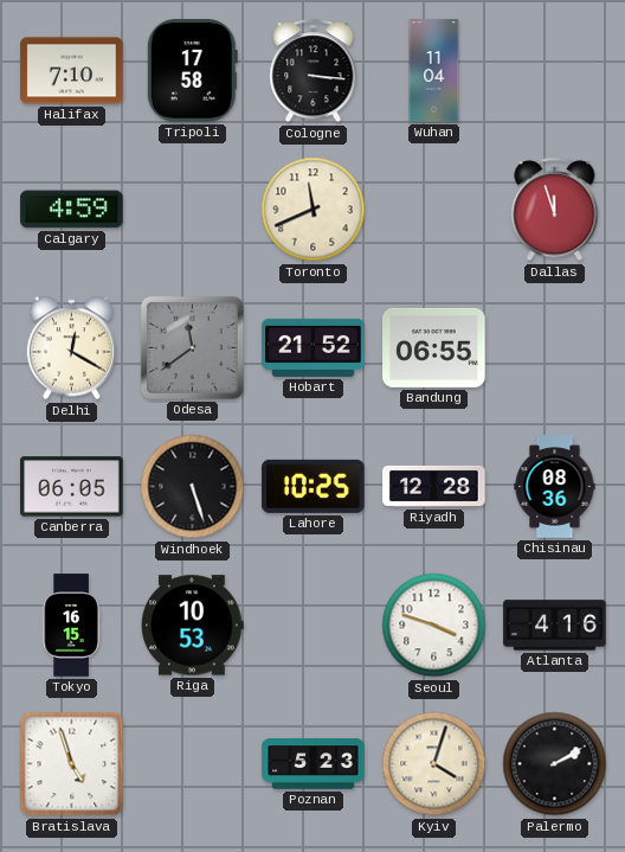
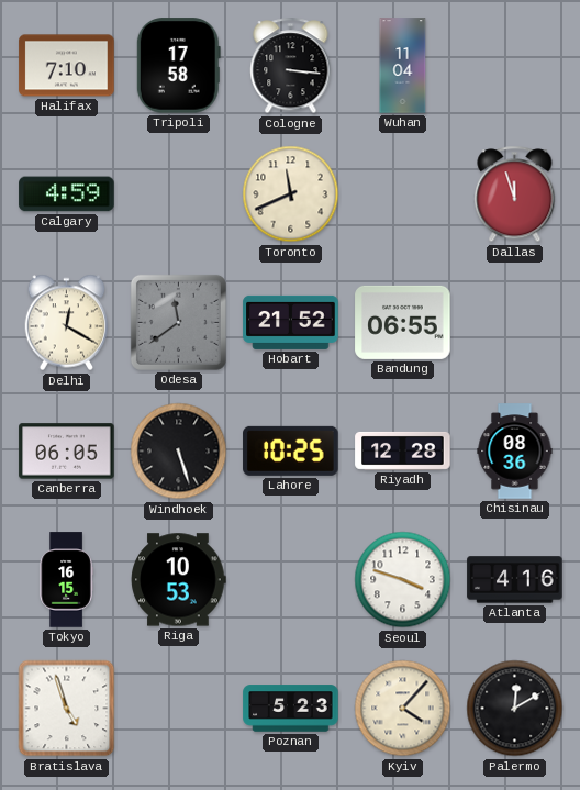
Kyiv: 4:03 -> 4:07 (403, 709)
Palermo: 2:10 -> 12:10 (515, 709)
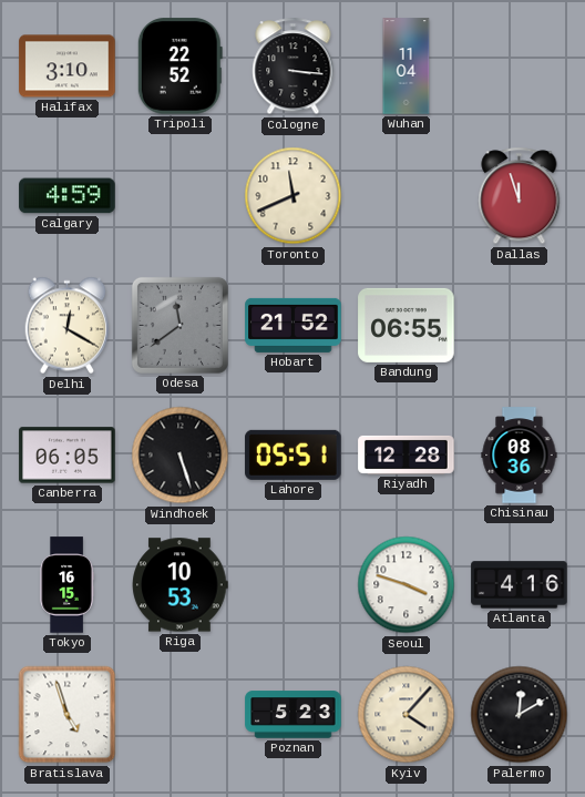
Halifax: 7:10 -> 3:10 (68, 67)
Tripoli: 17:58 -> 22:52 (179, 67)
Lahore: 10:25 -> 05:51 (294, 454)
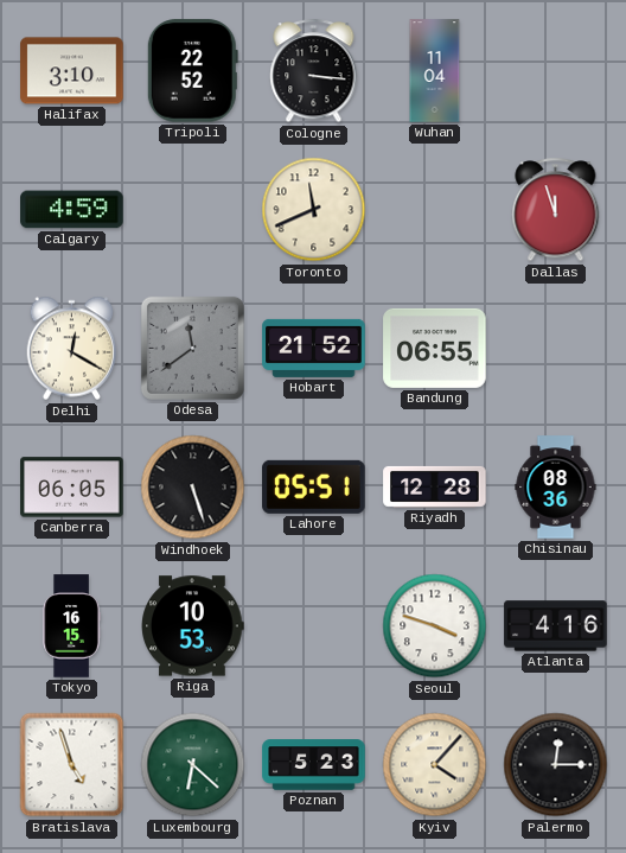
Luxembourg: none -> 6:22 (193, 765)
Palermo: 12:10 -> 12:15 (556, 765)
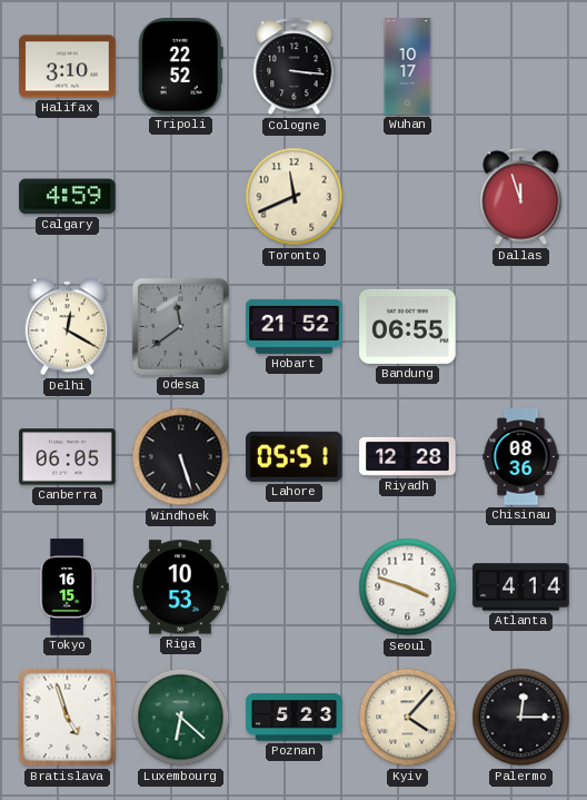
Wuhan: 11:04 -> 10:17 (408, 67)
Atlanta: 4:16 -> 4:14 (521, 587)
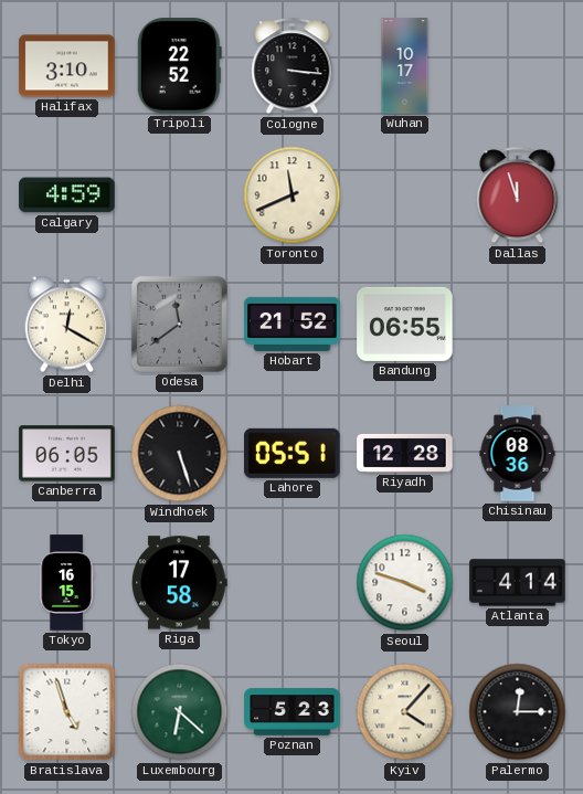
Riga: 10:53 -> 17:58 (180, 583)
